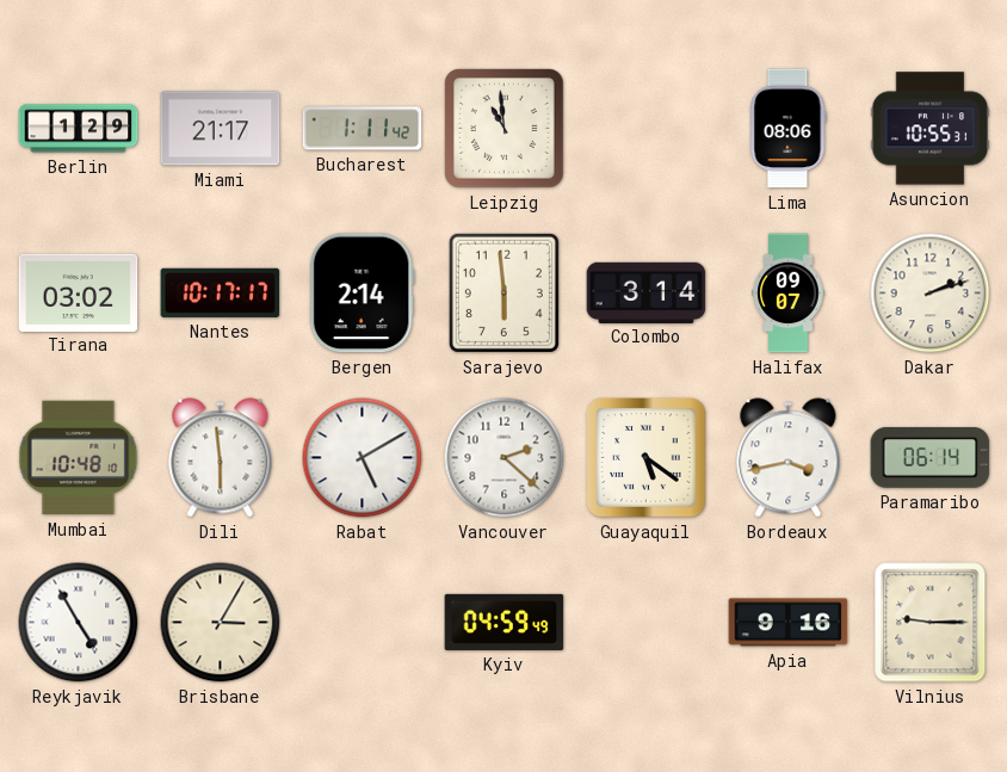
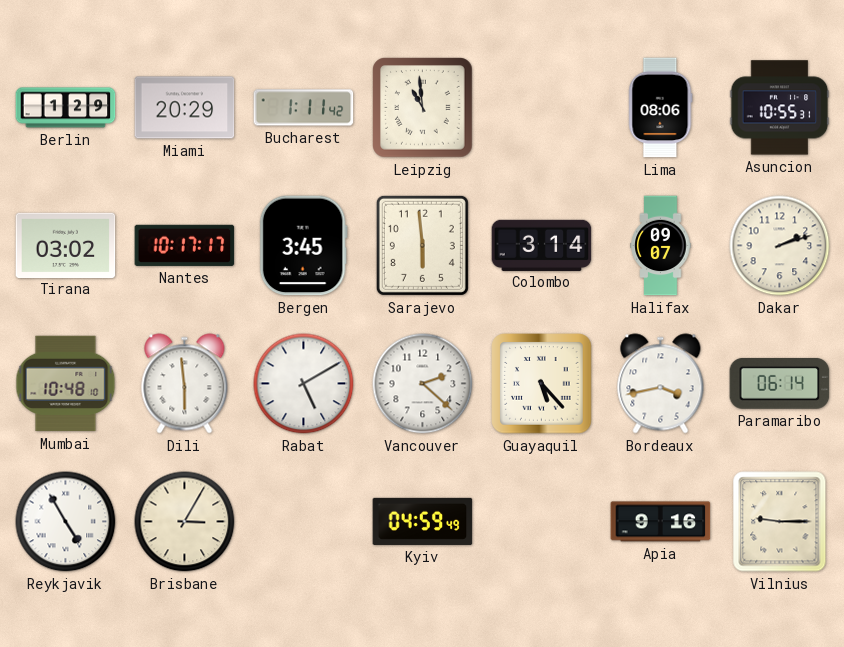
Miami: 21:17 -> 20:29 (185, 108)
Bergen: 2:14 -> 3:45 (303, 246)
Guayaquil: 5:21 -> 5:23 (542, 384)
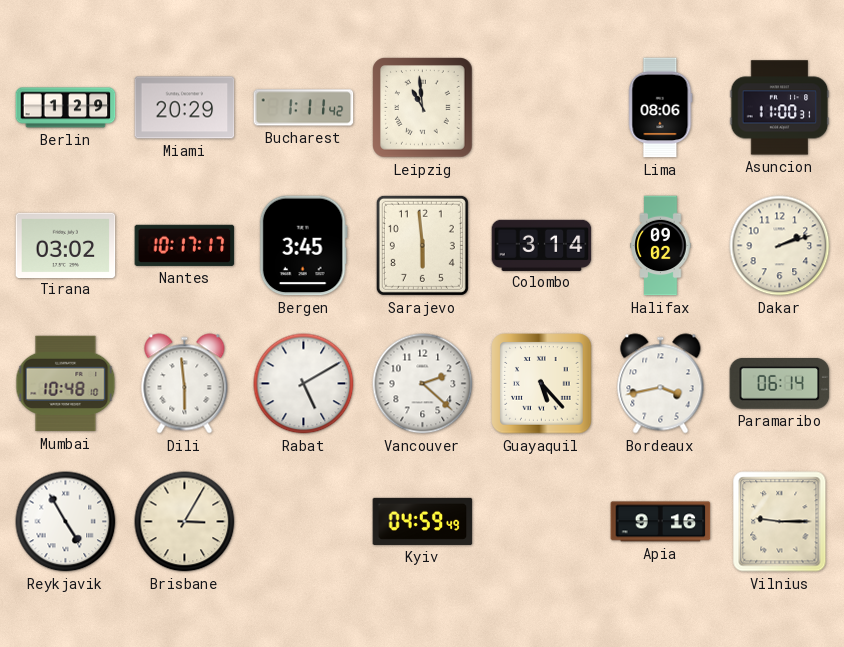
Asuncion: 10:55 -> 11:00 (780, 108)
Halifax: 09:07 -> 09:02 (661, 246)
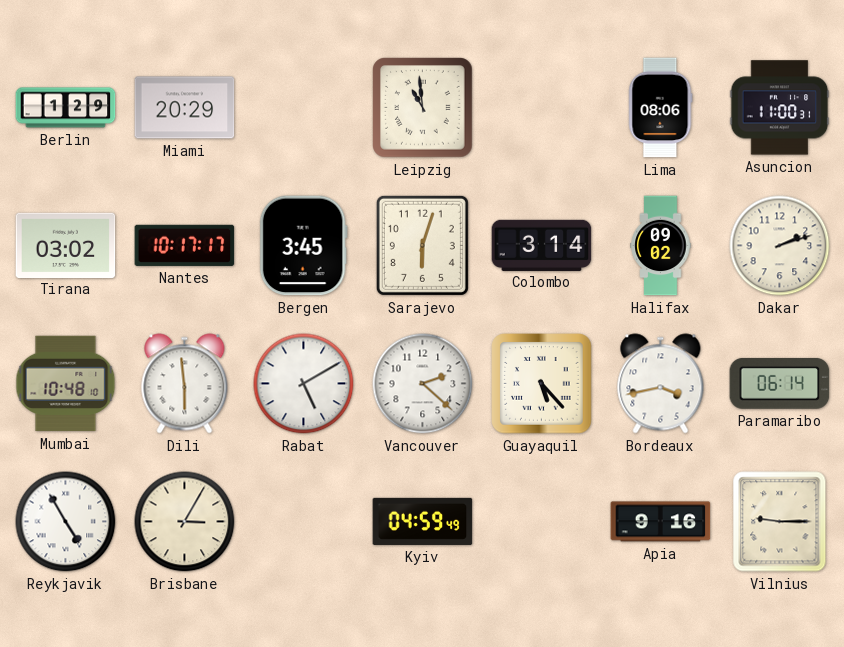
Bucharest: 1:11 -> none (304, 108)
Sarajevo: 5:59 -> 6:03 (422, 245)
